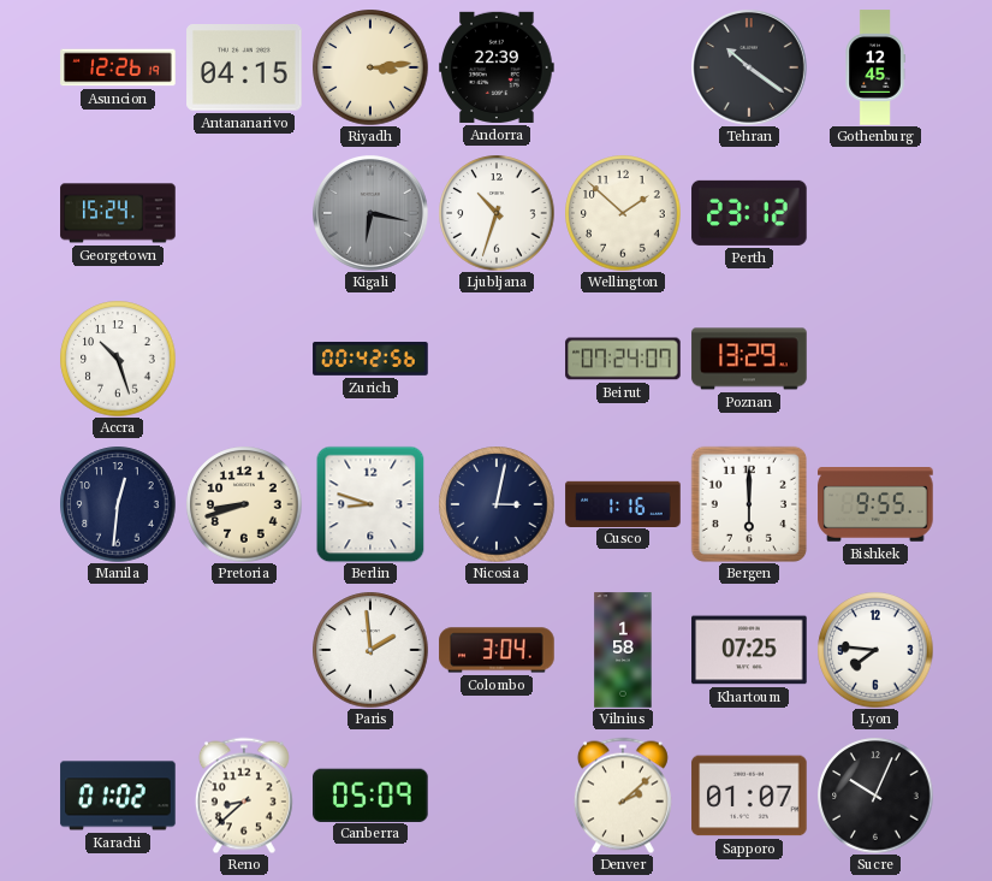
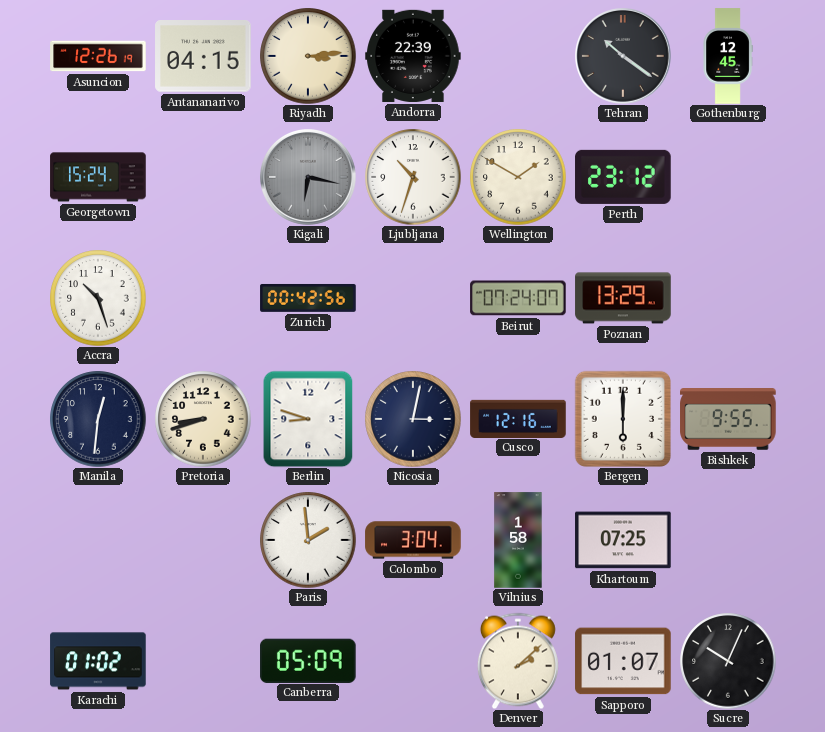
Wellington: 1:52 -> 1:50 (518, 177)
Cusco: 1:16 -> 12:16 (518, 418)
Lyon: 7:46 -> none (875, 650)
Reno: 8:38 -> none (244, 796)
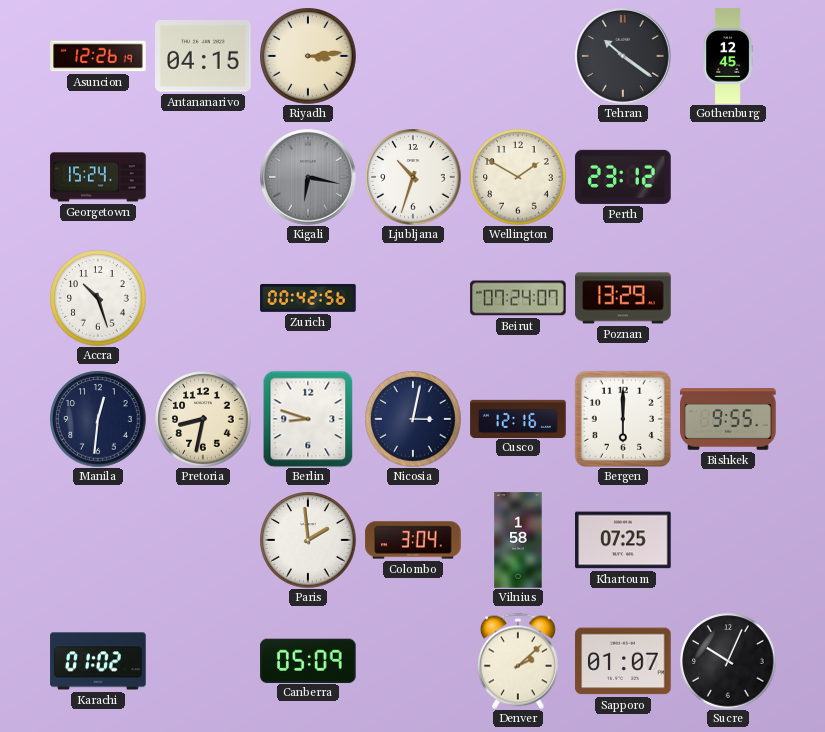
Andorra: 22:39 -> none (413, 56)
Pretoria: 8:42 -> 8:32 (203, 419)
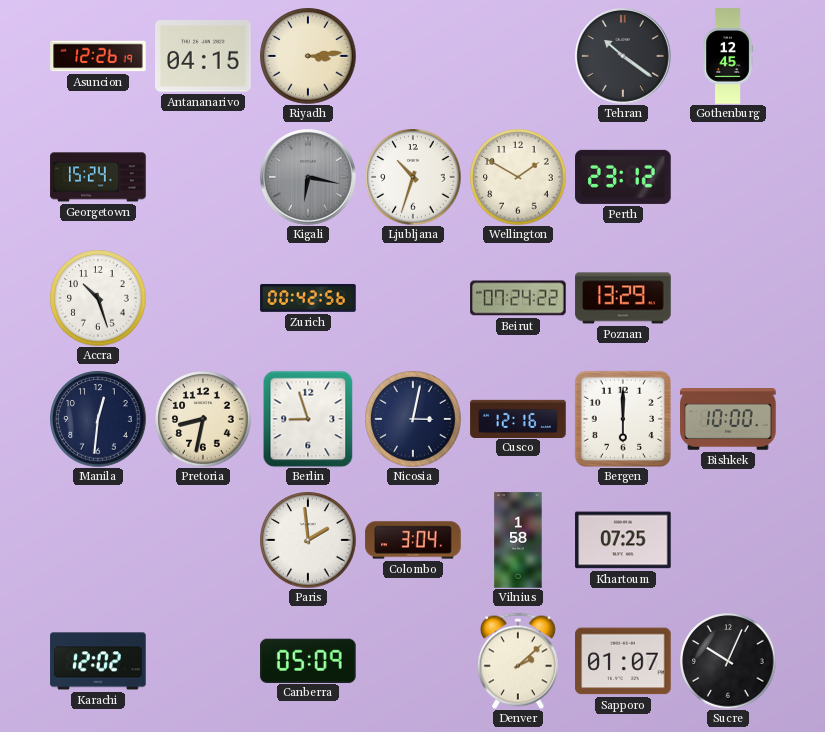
Beirut: 07:24:07 -> 07:24:22 (518, 298)
Berlin: 8:48 -> 8:57 (308, 419)
Bishkek: 9:55 -> 10:00 (728, 420)
Karachi: 01:02 -> 12:02 (98, 661)
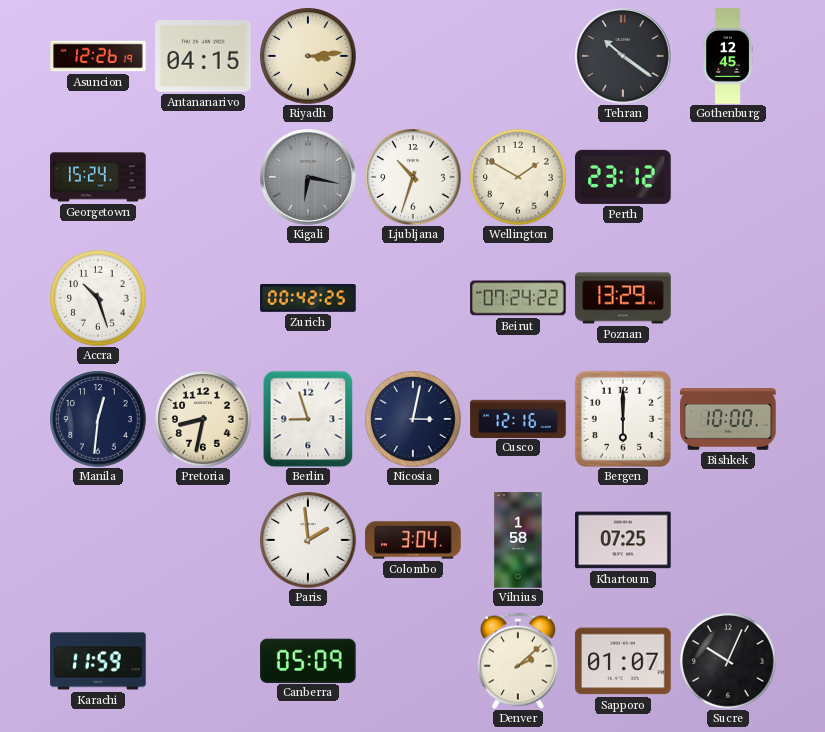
Zurich: 00:42:56 -> 00:42:25 (308, 298)
Karachi: 12:02 -> 11:59 (98, 661)
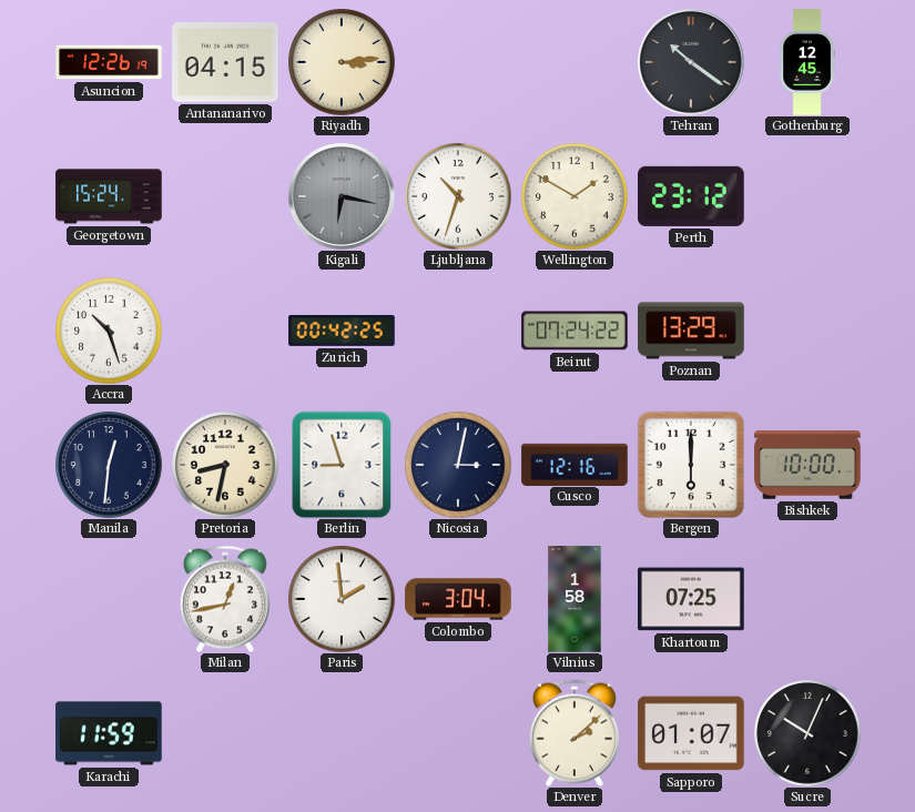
Milan: none -> 12:43 (225, 599)
Canberra: 05:09 -> none (309, 660)
